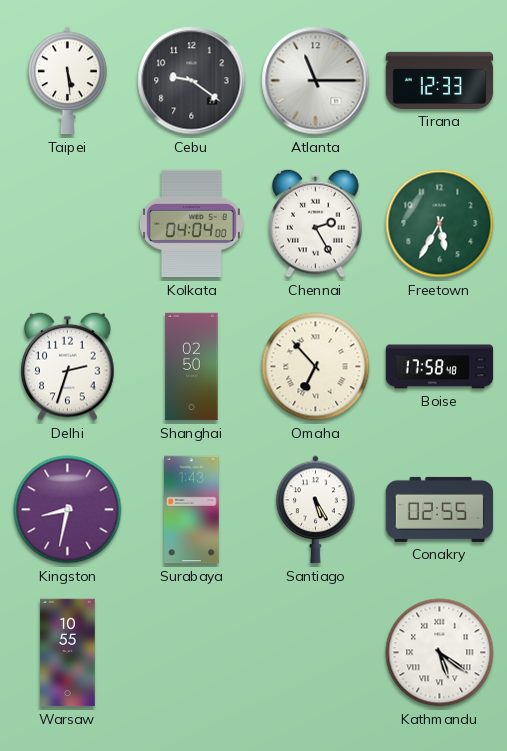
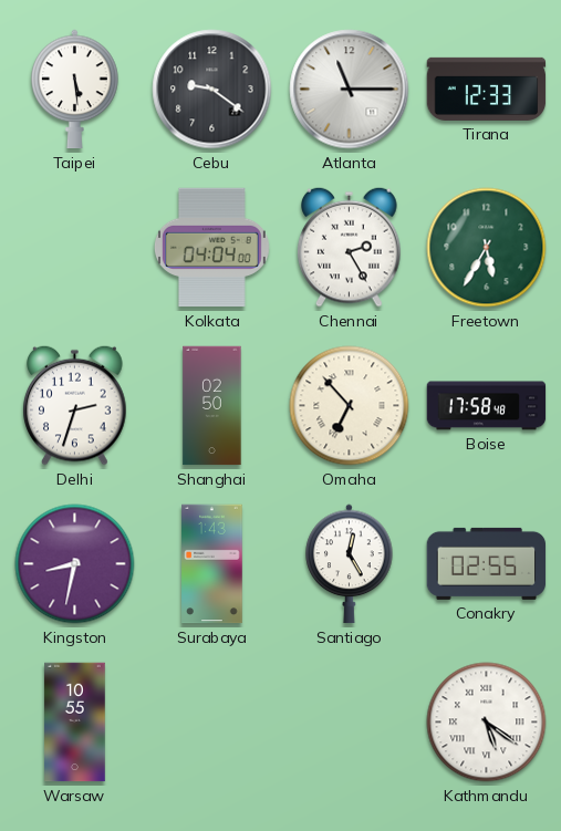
Santiago: 5:25 -> 12:25 (350, 564)
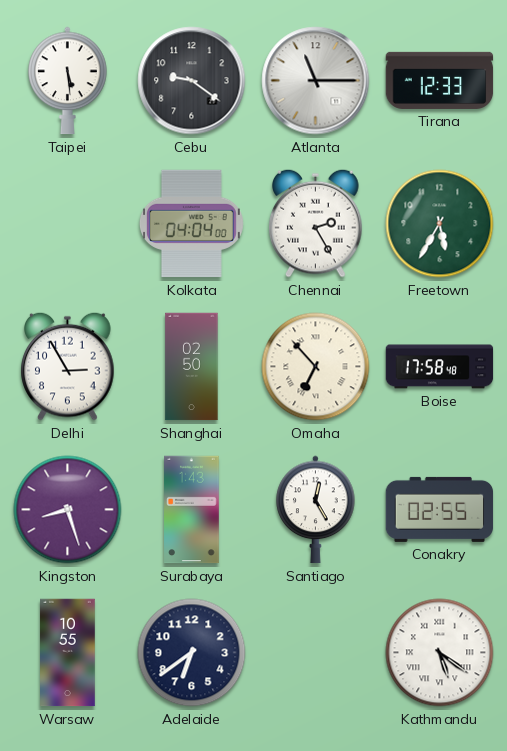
Delhi: 2:33 -> 2:55 (68, 366)
Kingston: 8:32 -> 8:27 (68, 510)
Adelaide: none -> 6:39 (192, 653)
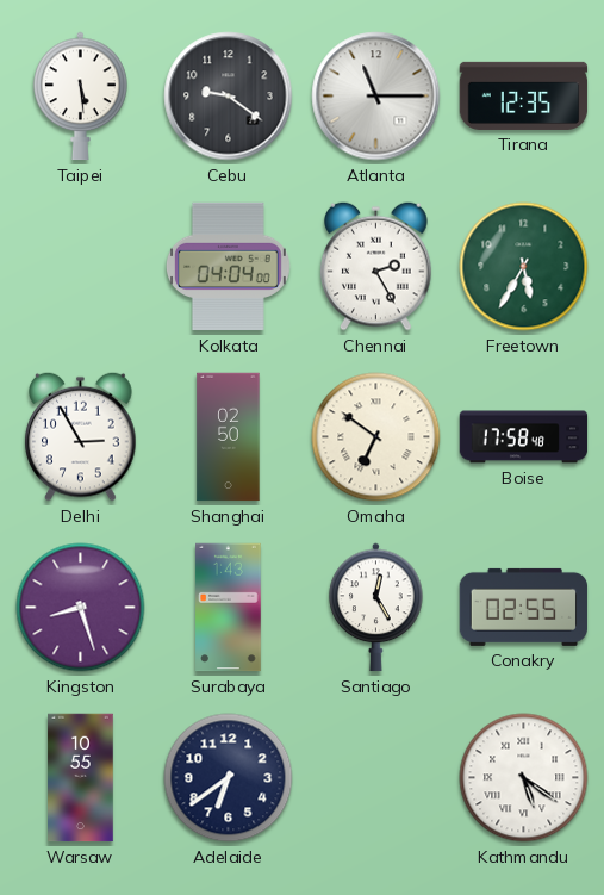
Tirana: 12:33 -> 12:35 (524, 95)
Omaha: 6:53 -> 6:51 (376, 437)
